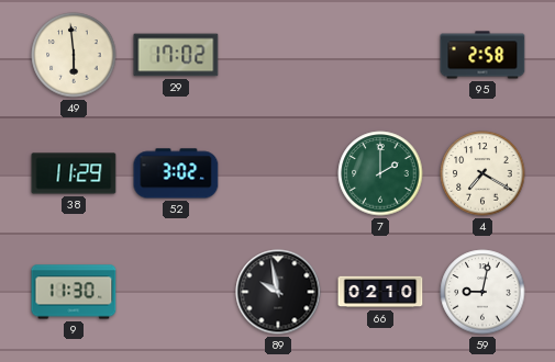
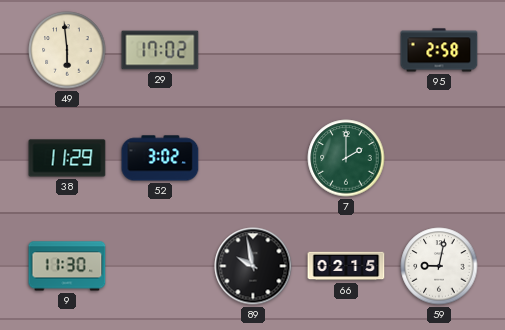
4: 7:20 -> none (482, 173)
66: 02:10 -> 02:15 (346, 266)
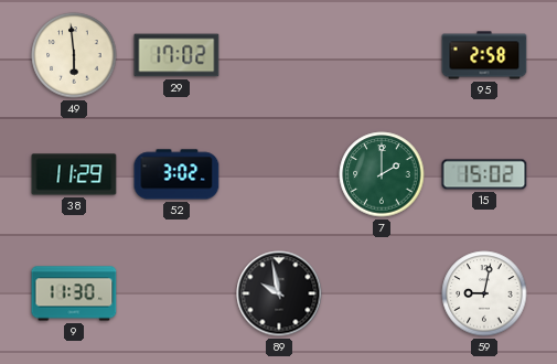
15: none -> 15:02 (484, 174)
66: 02:15 -> none (346, 266)
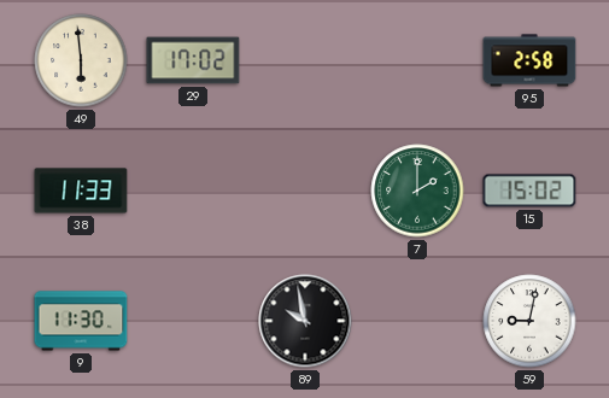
38: 11:29 -> 11:33 (81, 191)
52: 3:02 -> none (176, 174)
